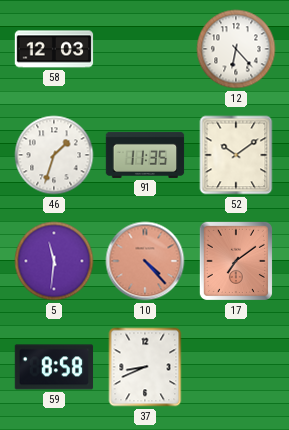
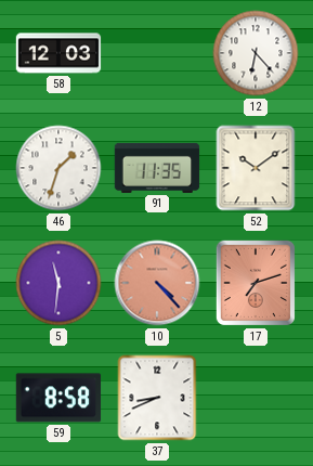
17: 7:09 -> 7:12 (256, 283)
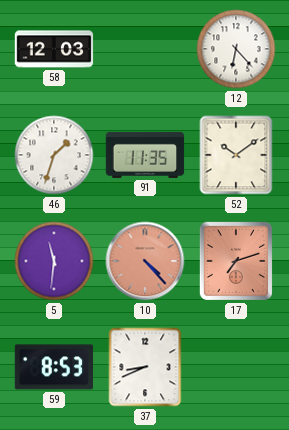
59: 8:58 -> 8:53 (54, 367)
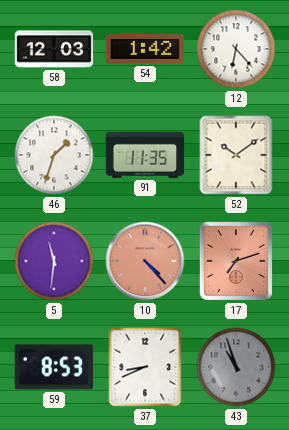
54: none -> 1:42 (145, 49)
43: none -> 10:57 (236, 367)
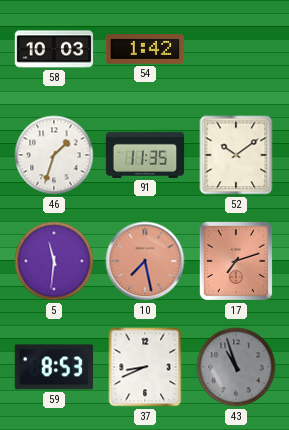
58: 12:03 -> 10:03 (54, 49)
12: 6:23 -> none (236, 49)
10: 4:23 -> 7:28 (145, 261)
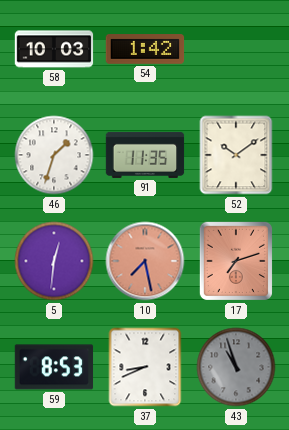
5: 11:31 -> 12:31 (54, 261)
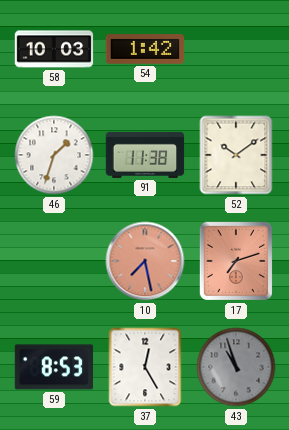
91: 11:35 -> 11:38 (145, 155)
5: 12:31 -> none (54, 261)
37: 8:41 -> 12:25 (145, 367)
